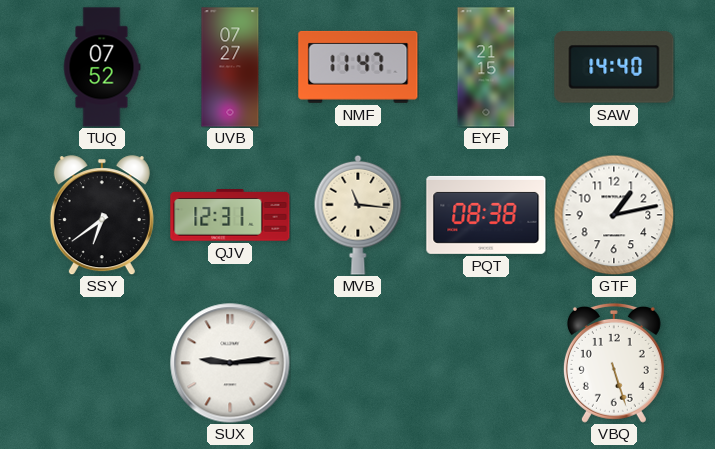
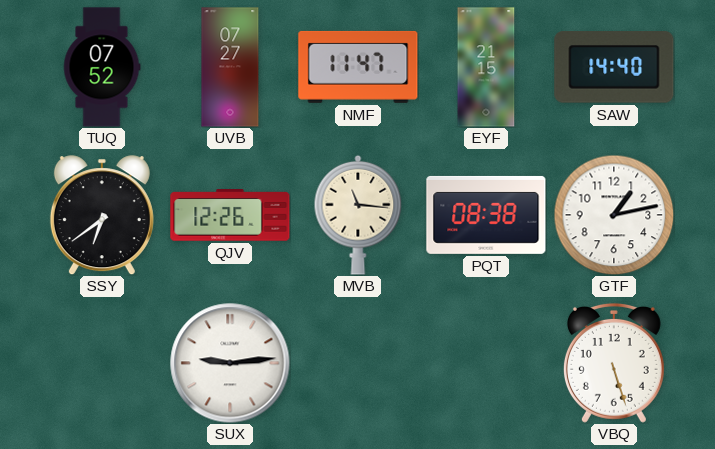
QJV: 12:31 -> 12:26 (230, 215)
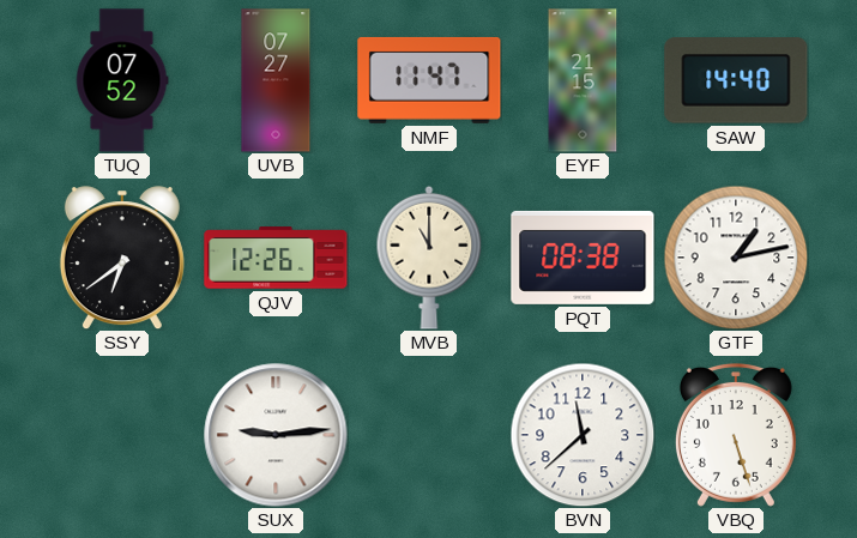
MVB: 11:16 -> 11:00 (429, 258)
BVN: none -> 11:38 (583, 435)
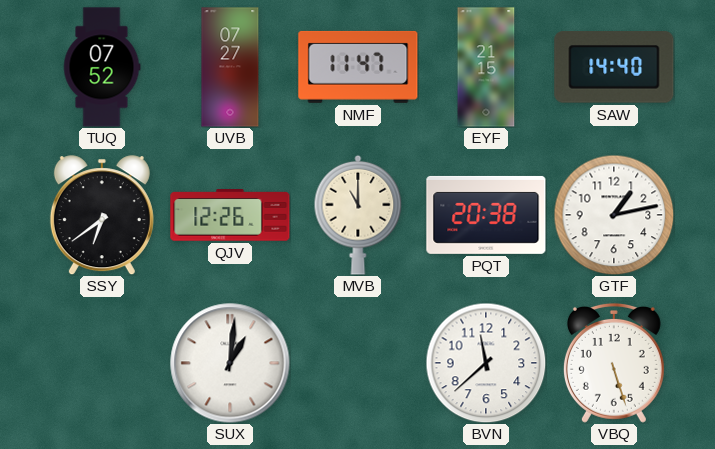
PQT: 08:38 -> 20:38 (486, 215)
SUX: 9:14 -> 1:01 (230, 363)
